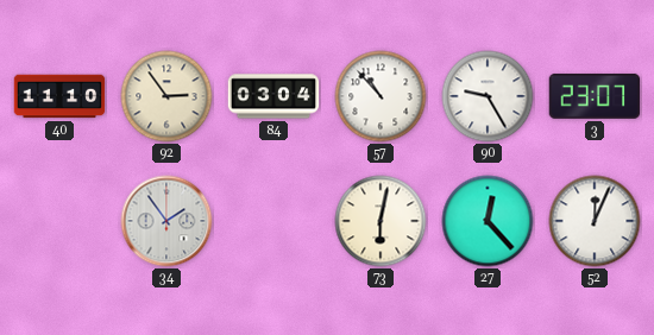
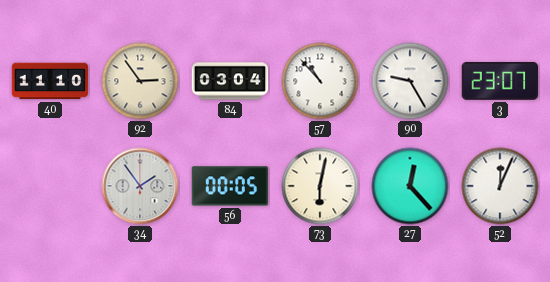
56: none -> 00:05 (230, 186)
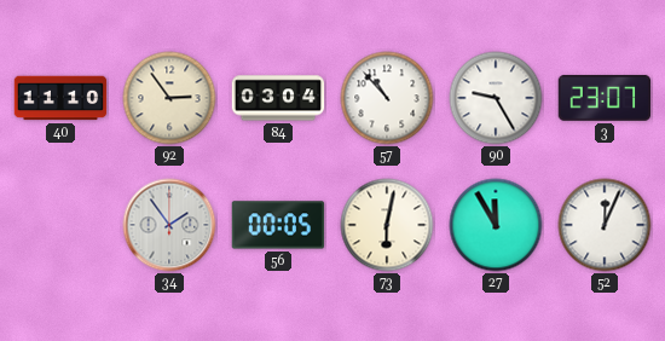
27: 12:23 -> 11:55 (496, 225)
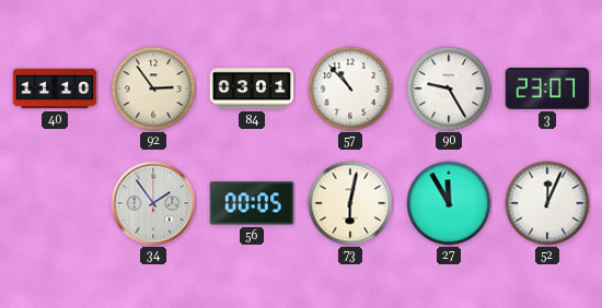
84: 03:04 -> 03:01 (252, 88)
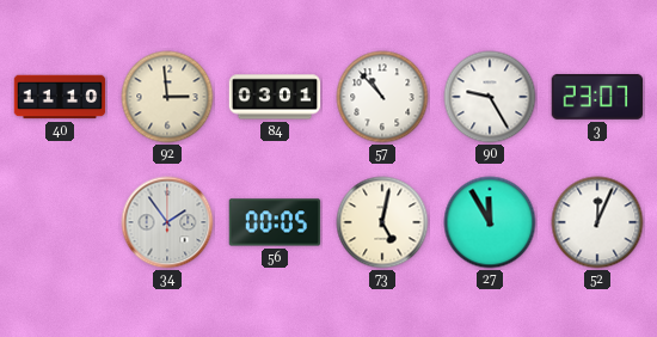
92: 2:54 -> 2:59 (167, 97)
73: 6:02 -> 5:02 (382, 222)
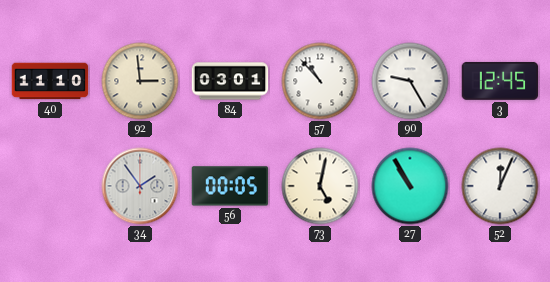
3: 23:07 -> 12:45 (500, 81)
27: 11:55 -> 10:55 (410, 186)
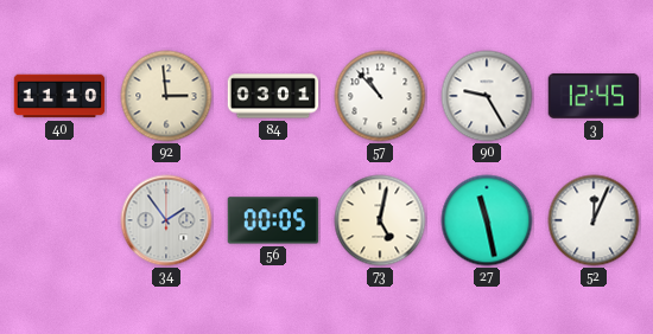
27: 10:55 -> 11:28 (487, 220)
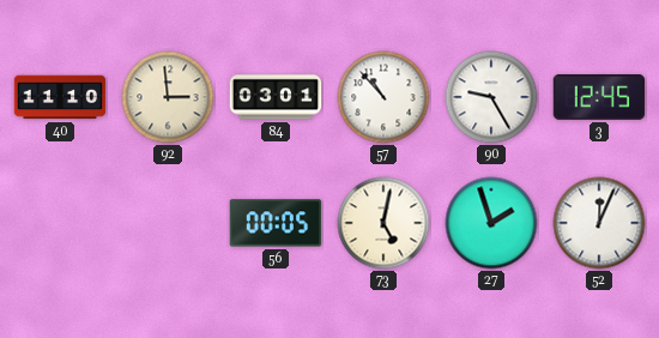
34: 1:54 -> none (166, 220)
27: 11:28 -> 1:57 (491, 223)
